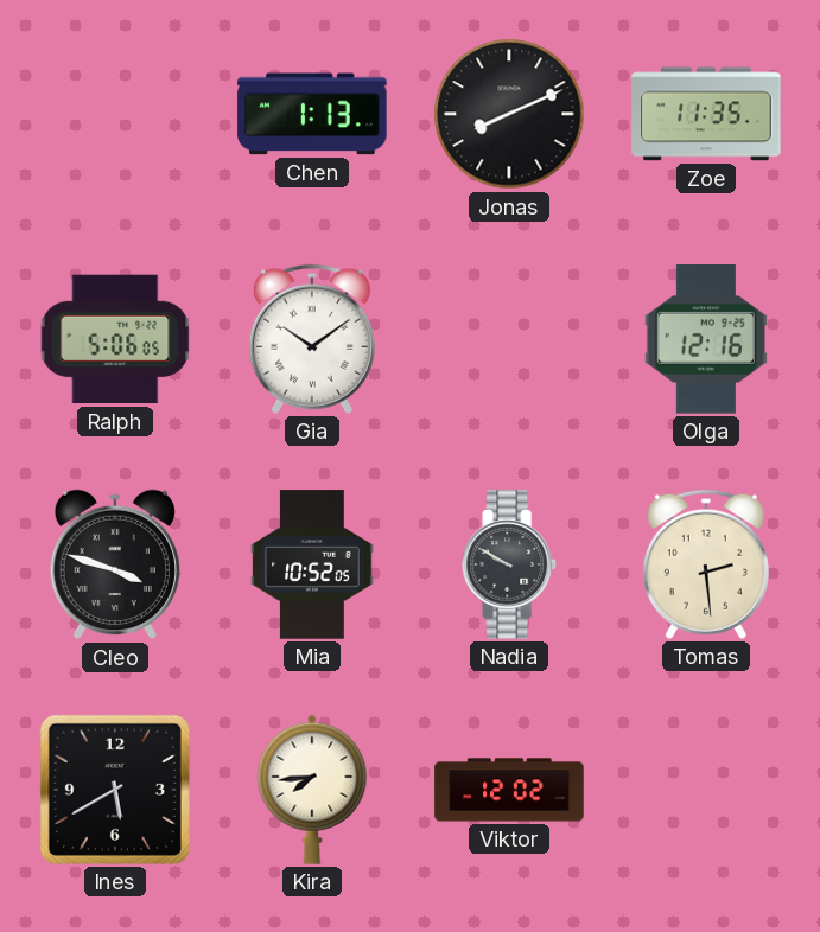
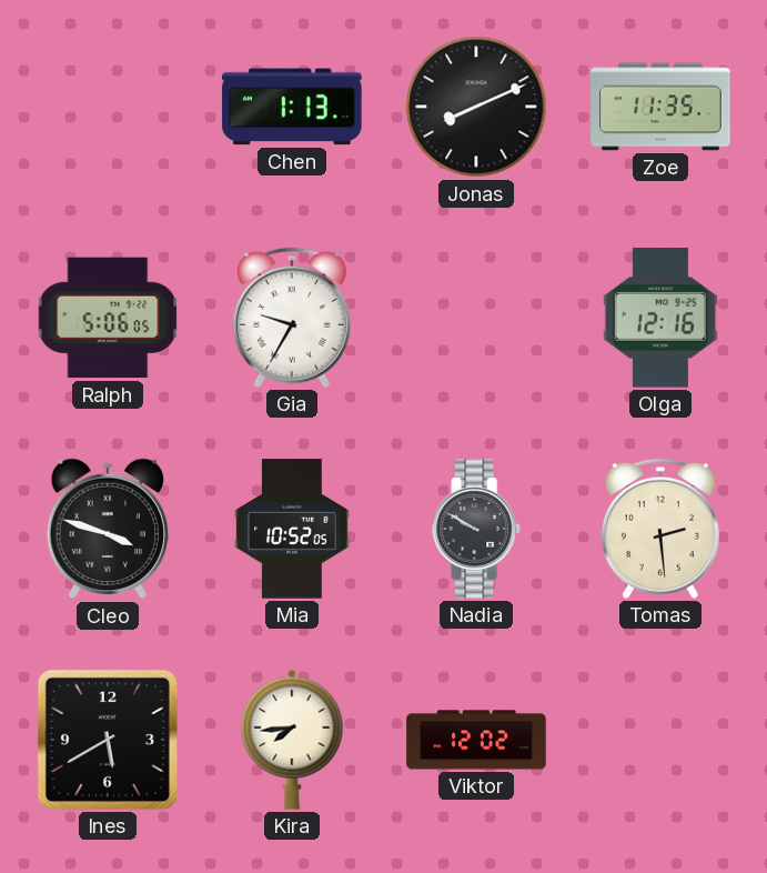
Gia: 10:09 -> 9:35 (292, 318)
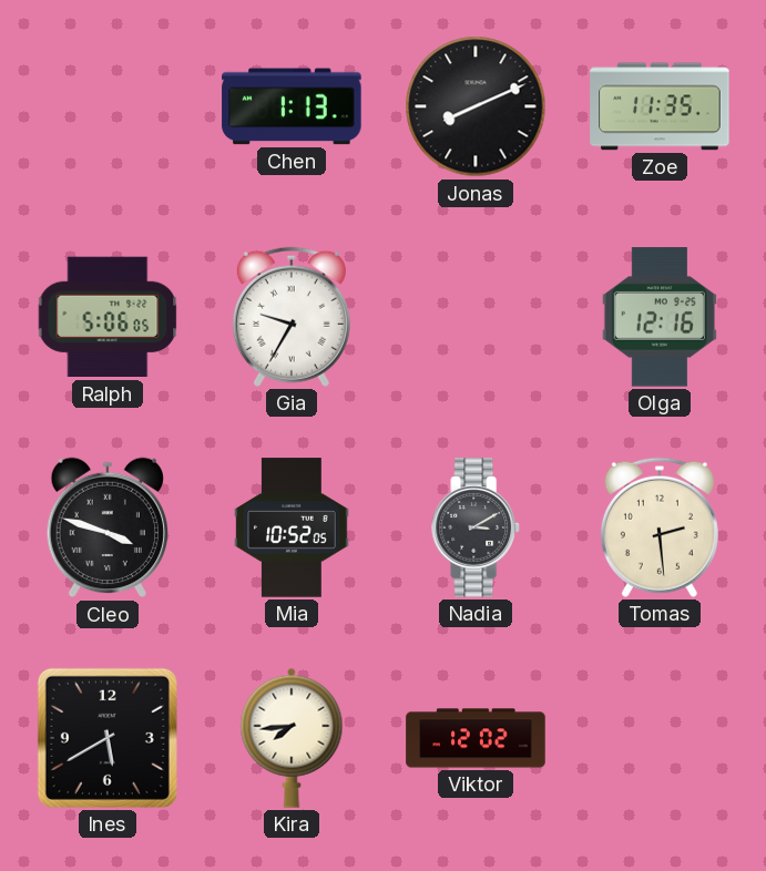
Nadia: 9:50 -> 3:10 (477, 527)
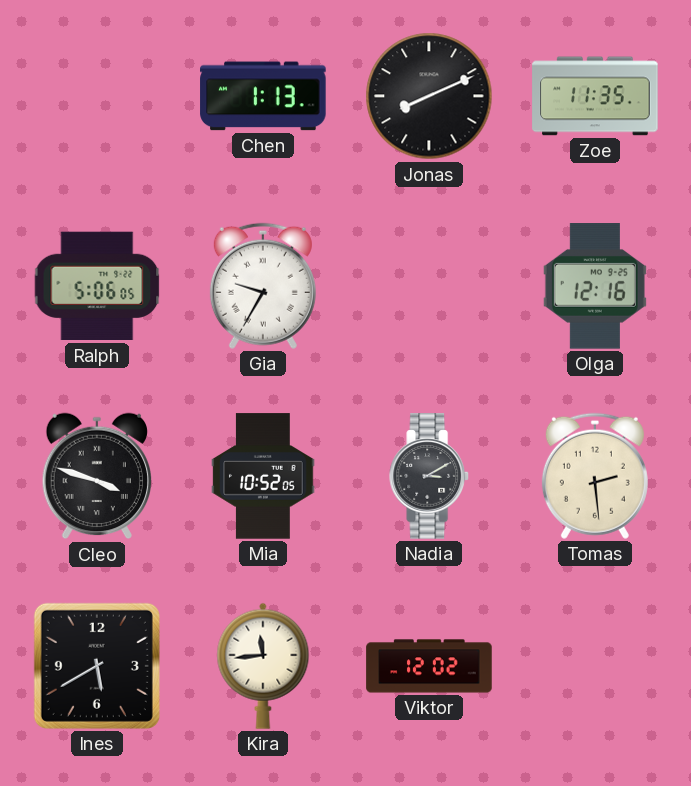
Kira: 7:44 -> 11:44 (263, 666)
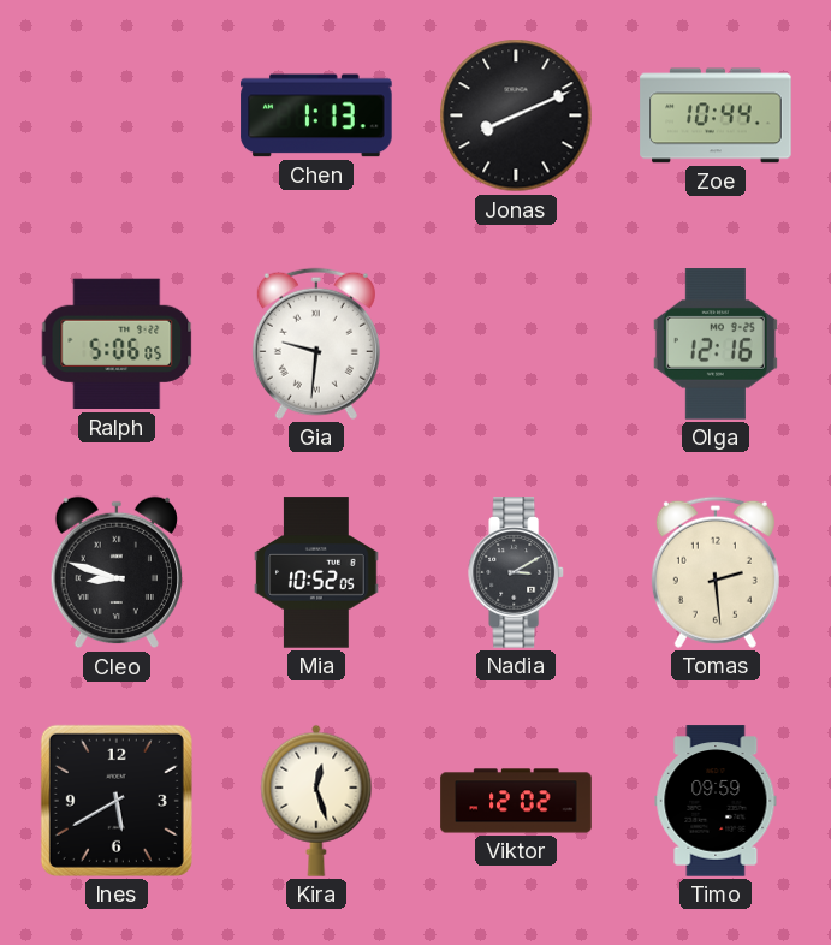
Zoe: 11:35 -> 10:44 (716, 115)
Gia: 9:35 -> 9:31 (316, 344)
Cleo: 3:48 -> 8:48 (115, 572)
Kira: 11:44 -> 12:27 (316, 801)
Timo: none -> 09:59 (716, 801)
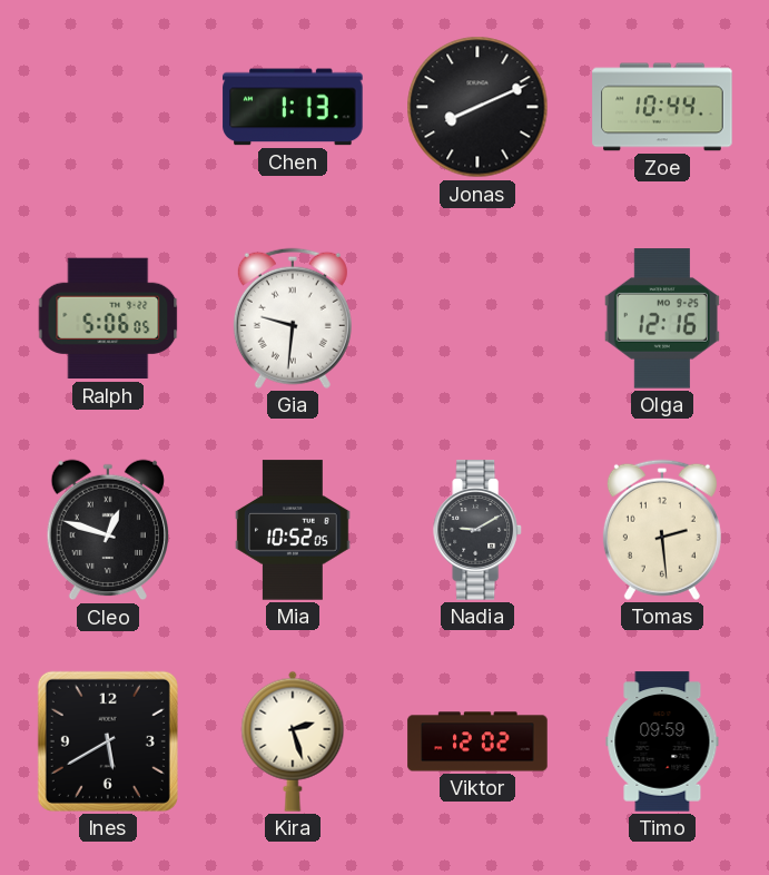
Cleo: 8:48 -> 12:48 (107, 530)
Nadia: 3:10 -> 9:10 (479, 530)
Kira: 12:27 -> 2:27 (293, 741)
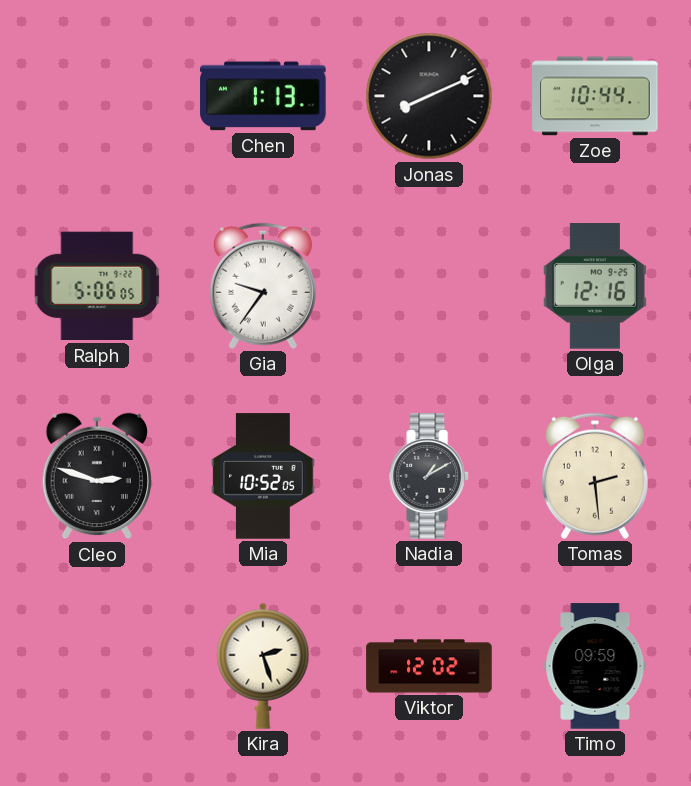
Gia: 9:31 -> 9:36 (263, 286)
Cleo: 12:48 -> 2:48 (96, 476)
Nadia: 9:10 -> 1:10 (430, 476)
Ines: 5:40 -> none (108, 741)
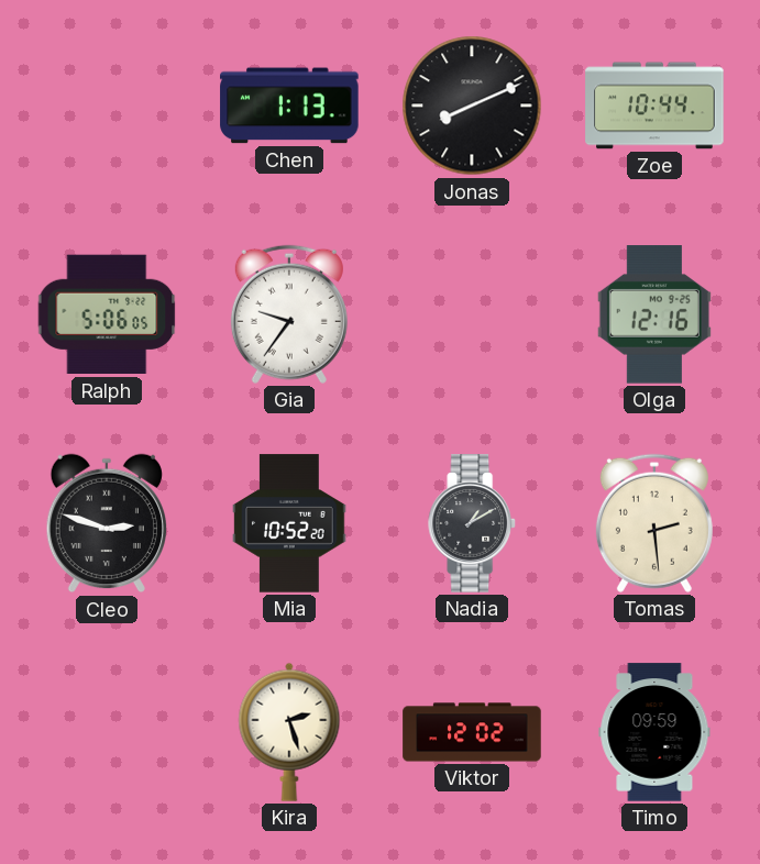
Mia: 10:52:05 -> 10:52:20 (289, 523)
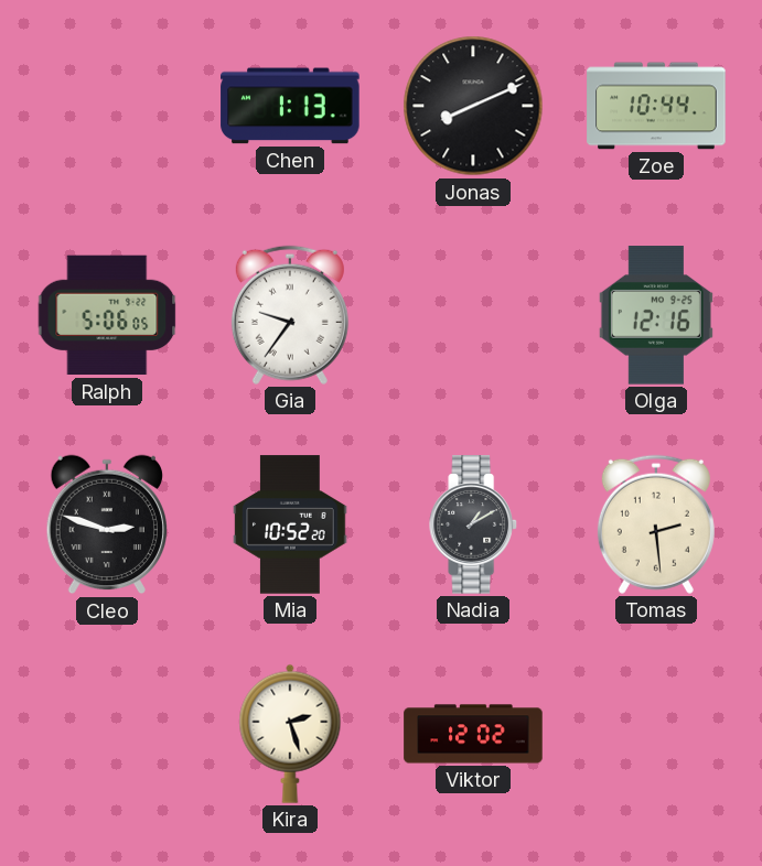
Timo: 09:59 -> none (654, 732)
